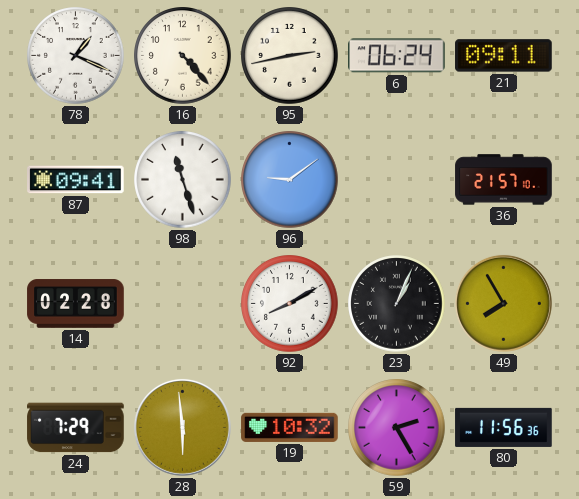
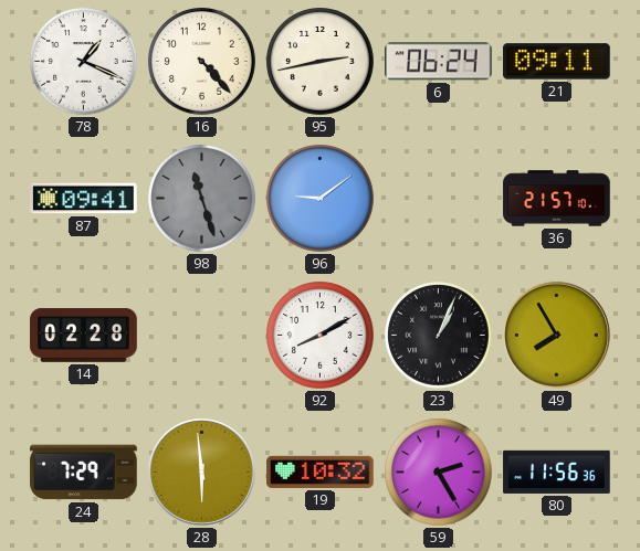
98 dial: white -> grey (202, 199)
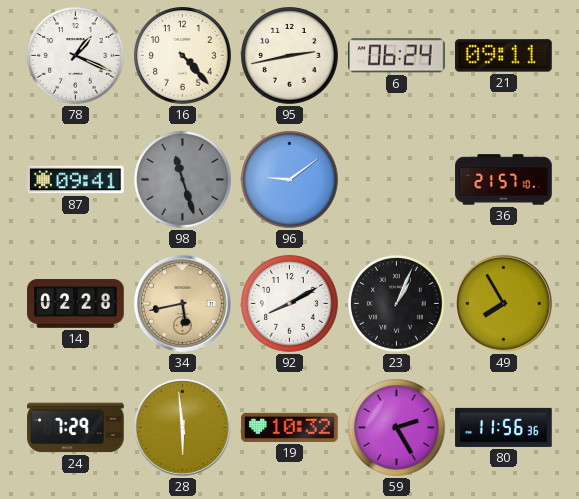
34: none -> 5:43 (182, 303)
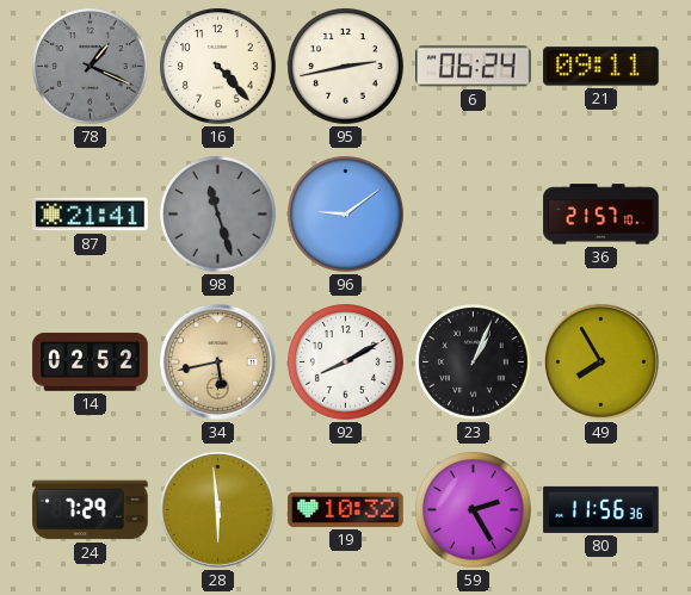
78 dial: white -> grey (91, 67)
87: 09:41 -> 21:41 (91, 215)
14: 02:28 -> 02:52 (91, 362)
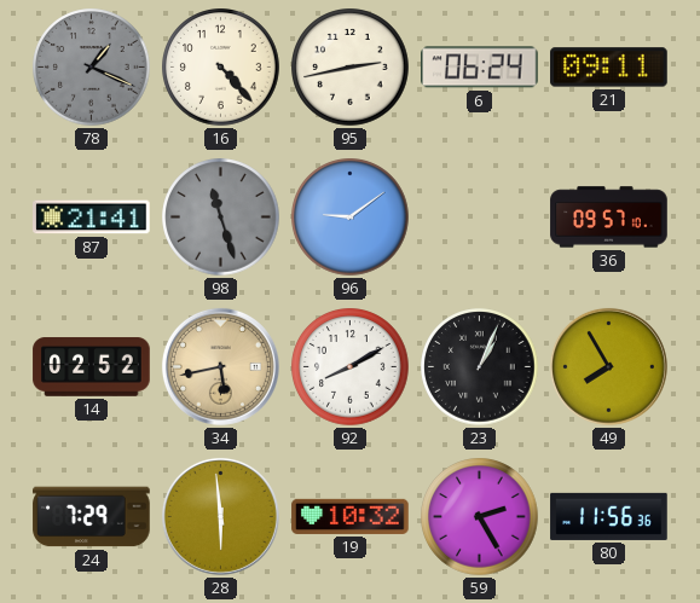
36: 21:57 -> 09:57 (609, 218)
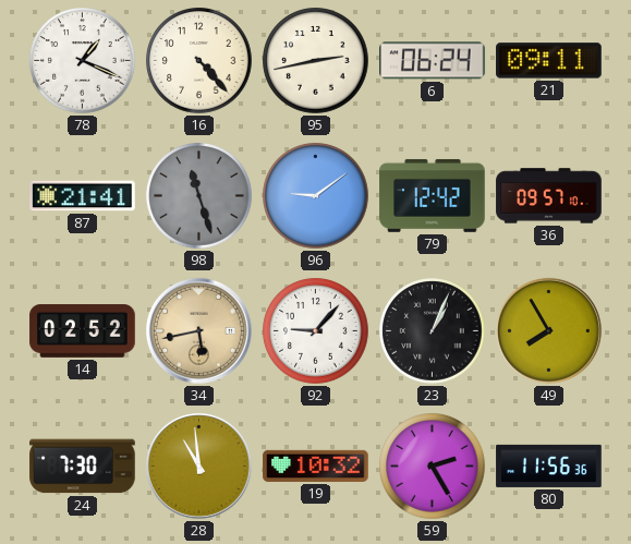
78 dial: grey -> white (83, 61)
79: none -> 12:42 (433, 195)
92: 8:10 -> 9:07 (316, 331)
24: 7:29 -> 7:30 (83, 467)
28: 5:59 -> 10:59 (198, 466)
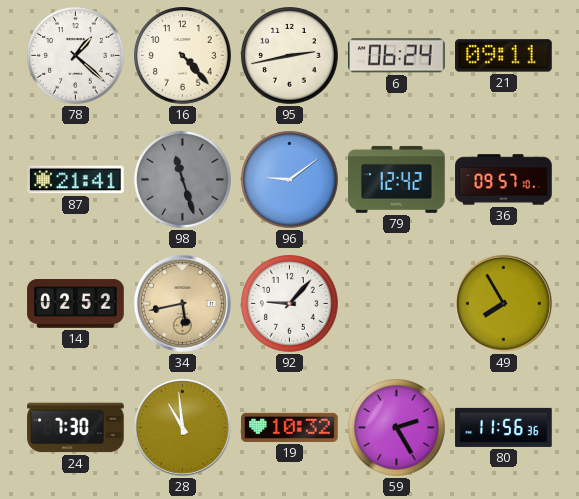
78: 1:19 -> 1:22 (76, 56)
23: 1:04 -> none (433, 331)
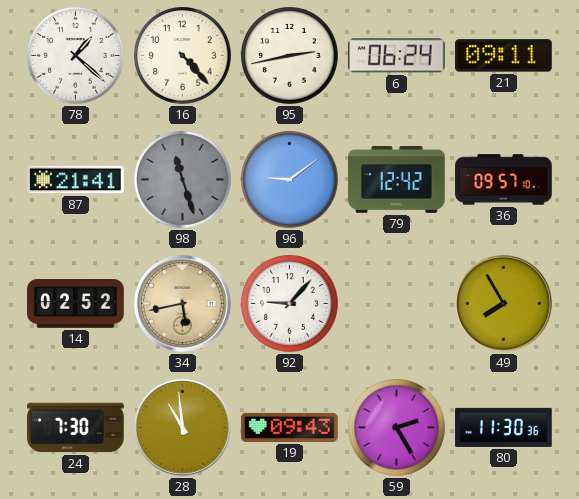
19: 10:32 -> 09:43 (290, 427)
80: 11:56 -> 11:30 (504, 427)
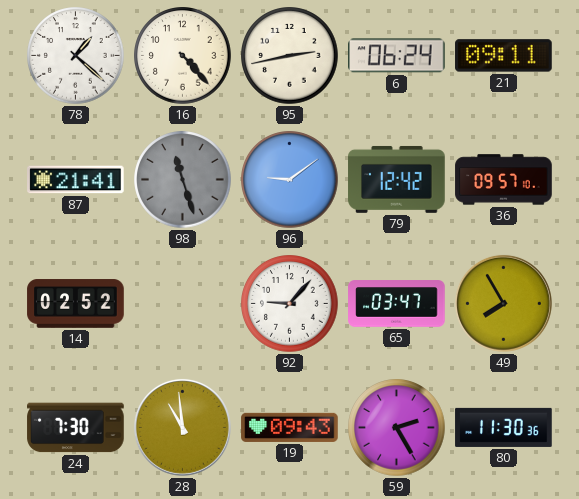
34: 5:43 -> none (182, 303)
65: none -> 03:47 (397, 304)
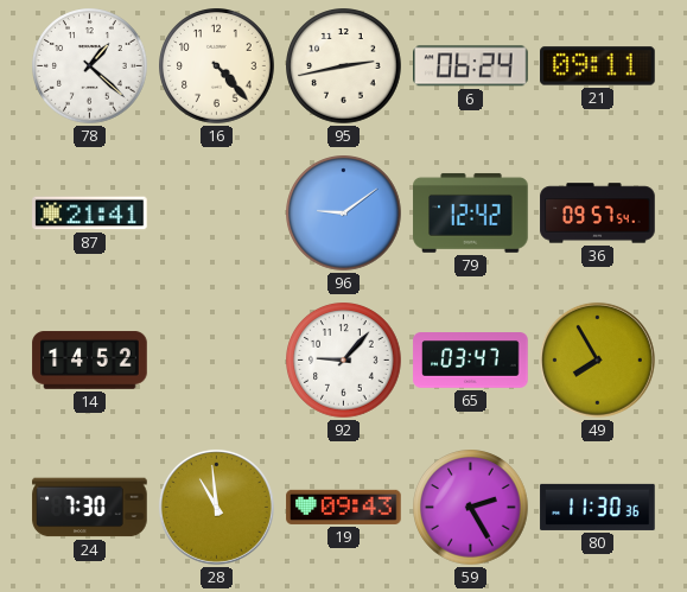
98: 11:27 -> none (183, 180)
36: 09:57:10 -> 09:57:54 (598, 214)
14: 02:52 -> 14:52 (90, 361)
